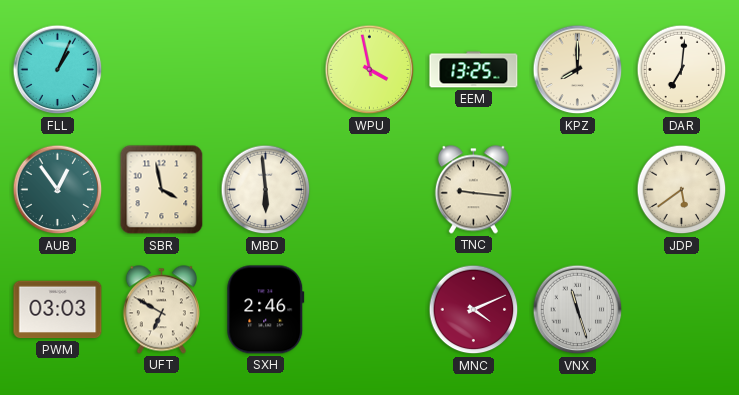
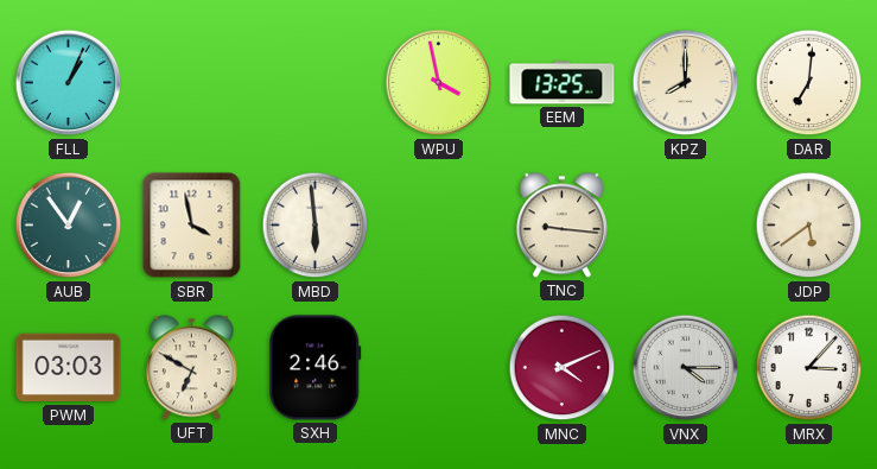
VNX: 11:27 -> 4:15 (686, 368)
MRX: none -> 3:07 (809, 368)
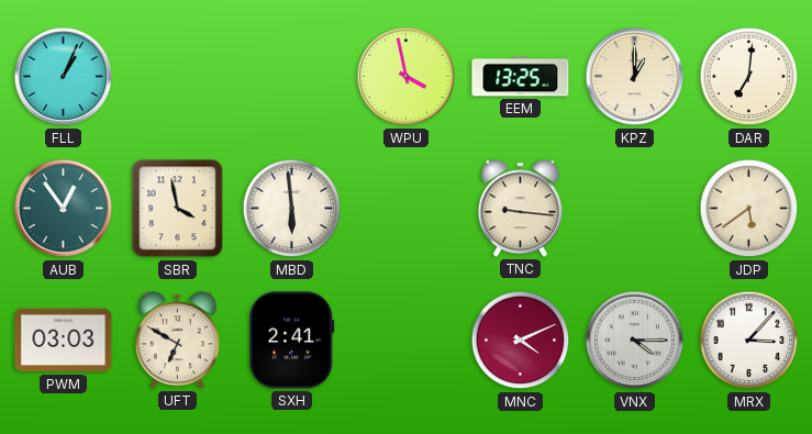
KPZ: 8:00 -> 1:00 (635, 77)
SXH: 2:46 -> 2:41 (292, 341)
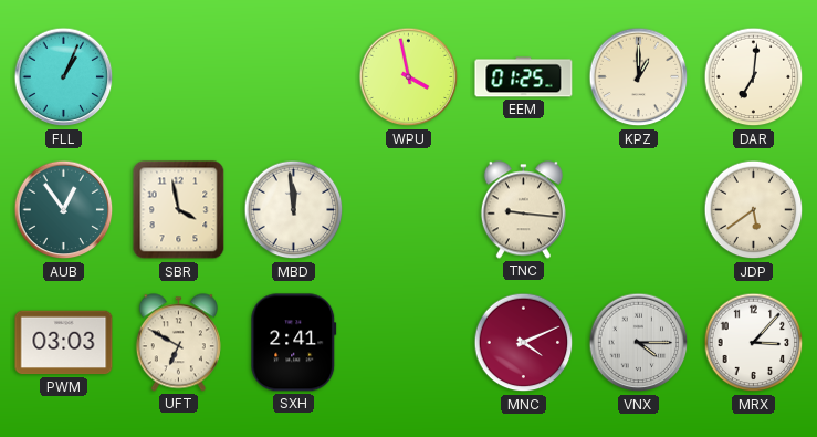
EEM: 13:25 -> 01:25 (524, 77)
MBD: 5:59 -> 11:59 (294, 210)
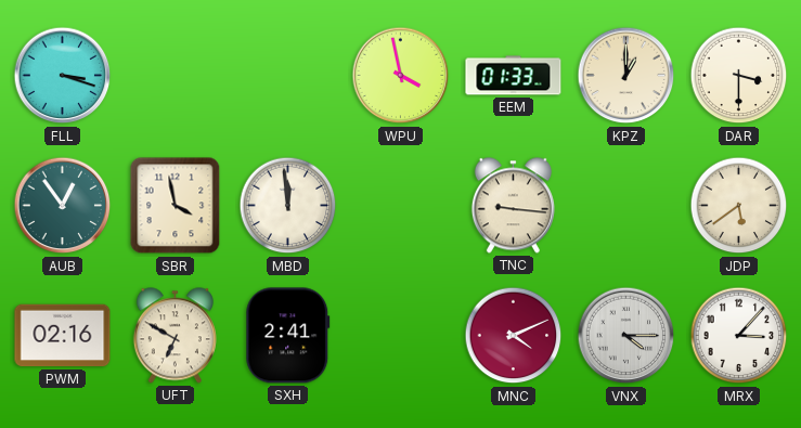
FLL: 1:04 -> 3:18 (63, 76)
EEM: 01:25 -> 01:33 (514, 76)
DAR: 7:01 -> 3:30 (739, 76)
PWM: 03:03 -> 02:16 (63, 336)
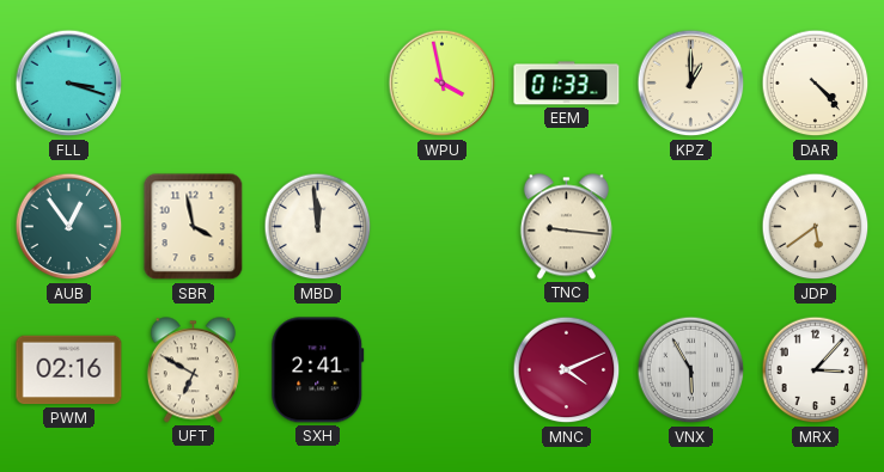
DAR: 3:30 -> 4:23 (816, 84)
VNX: 4:15 -> 5:55 (691, 370)
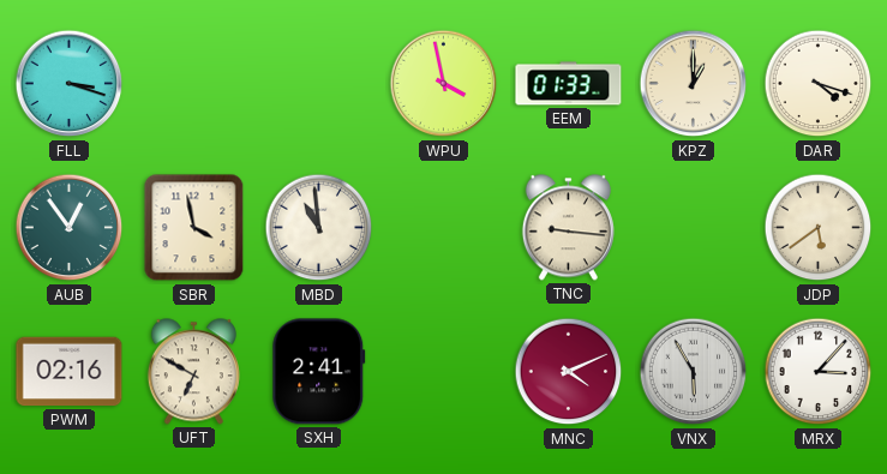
DAR: 4:23 -> 4:18 (819, 84)
MBD: 11:59 -> 10:59 (319, 228)
